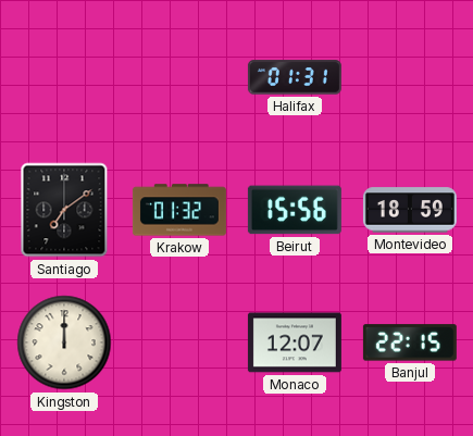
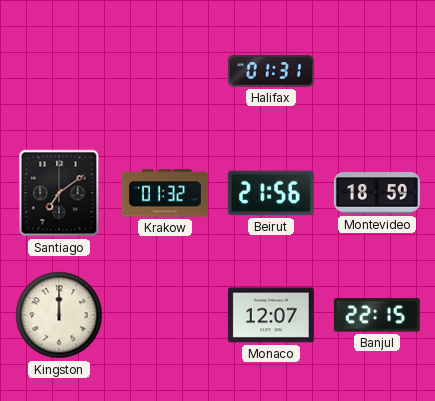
Beirut: 15:56 -> 21:56 (271, 193)
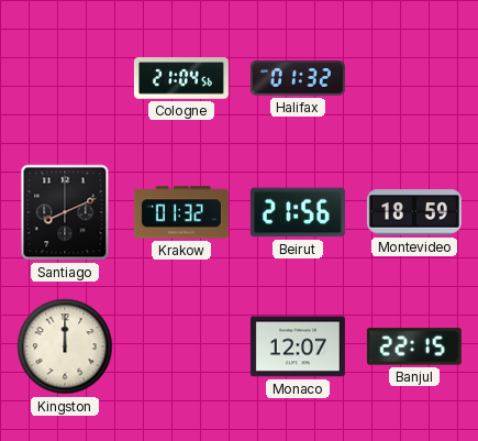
Cologne: none -> 21:04 (181, 78)
Halifax: 01:31 -> 01:32 (298, 78)
Santiago: 7:09 -> 8:11 (65, 212)
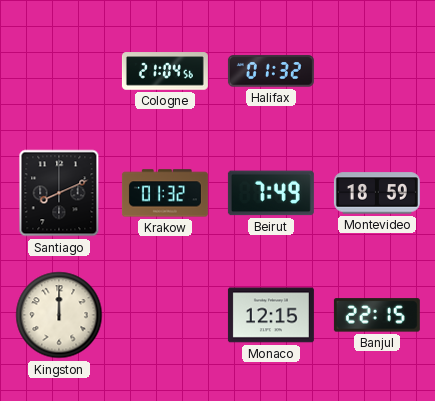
Beirut: 21:56 -> 7:49 (271, 193)
Monaco: 12:07 -> 12:15 (271, 315)
